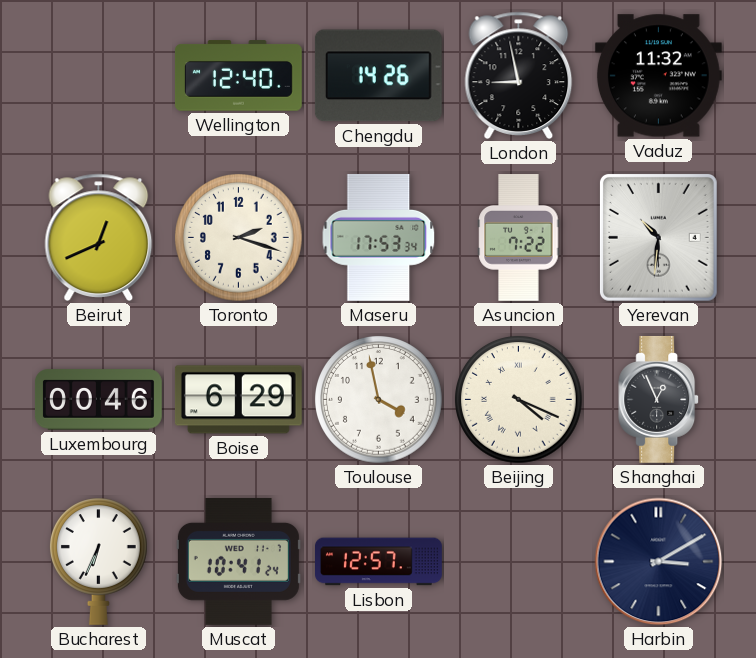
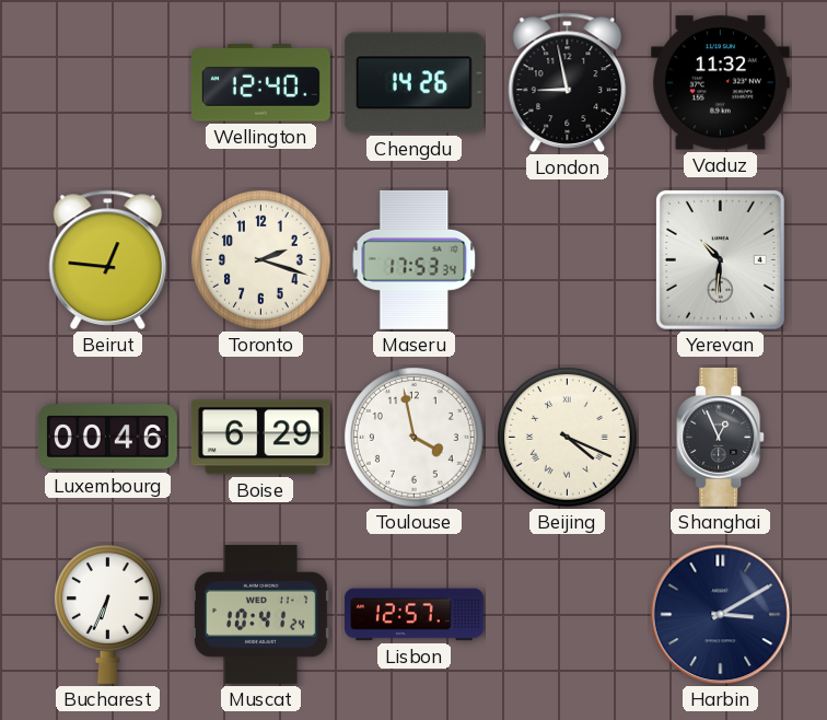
Beirut: 12:41 -> 12:46 (108, 259)
Asuncion: 7:22 -> none (519, 238)
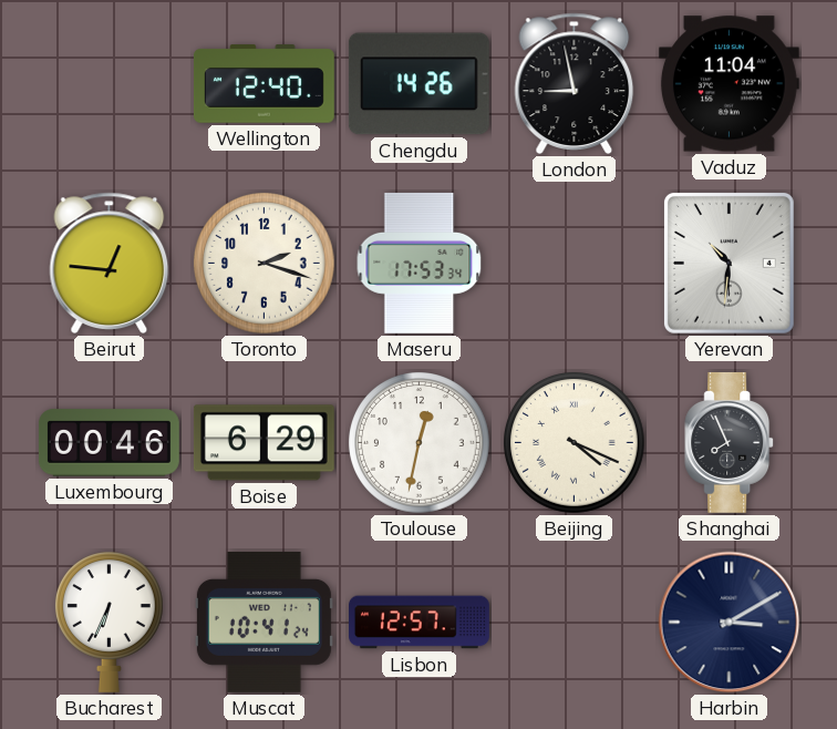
Vaduz: 11:32 -> 11:04 (728, 84)
Toulouse: 3:58 -> 12:32 (420, 443)
Shanghai: 12:56 -> 7:56 (730, 442)
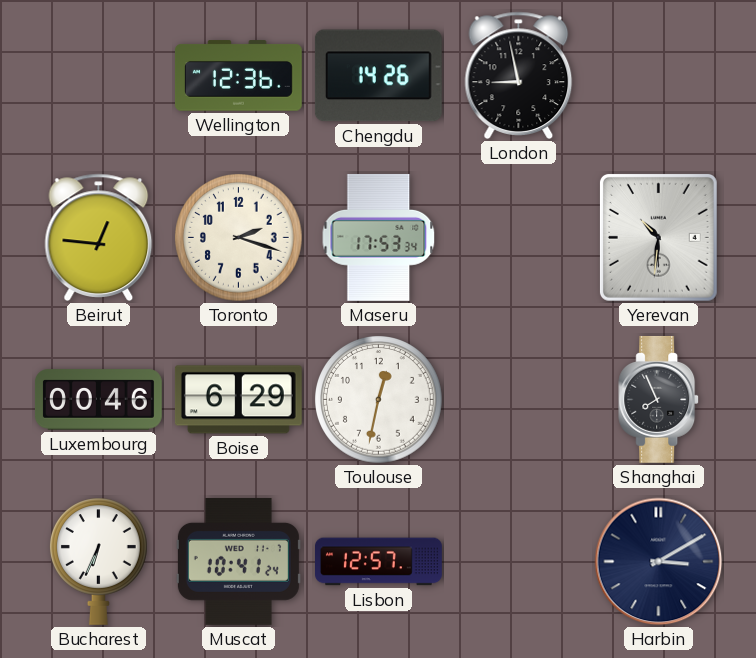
Wellington: 12:40 -> 12:36 (238, 76)
Vaduz: 11:04 -> none (728, 84)
Beijing: 4:19 -> none (575, 443)
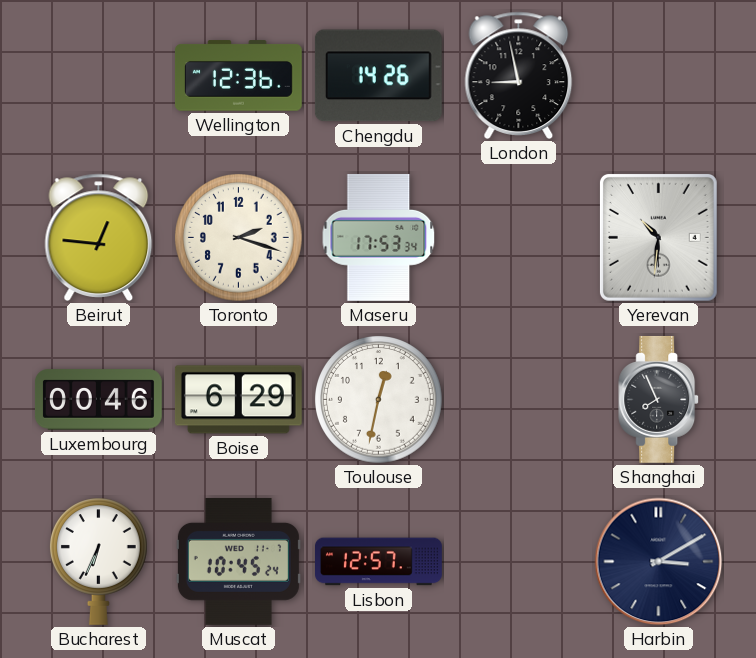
Muscat: 10:41 -> 10:45 (238, 561)
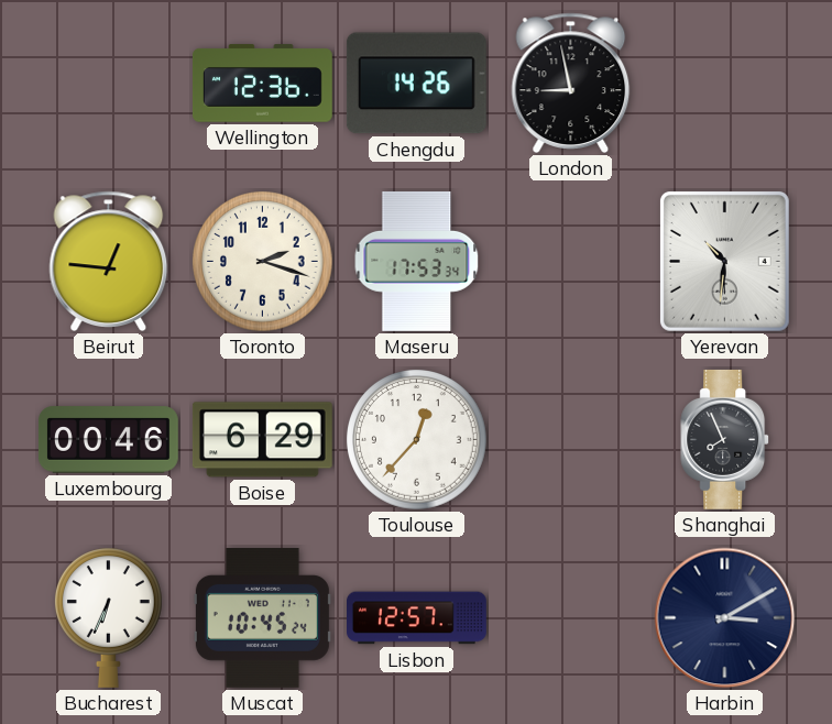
Toulouse: 12:32 -> 12:37 (417, 440)
